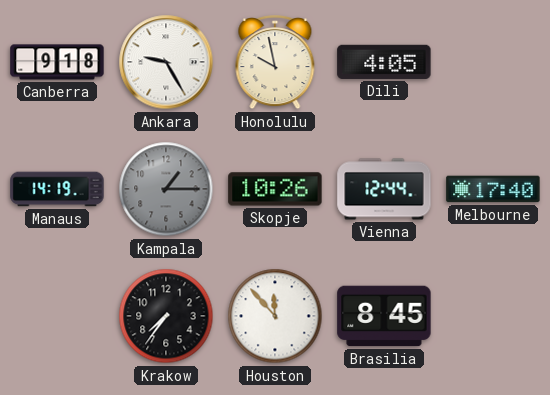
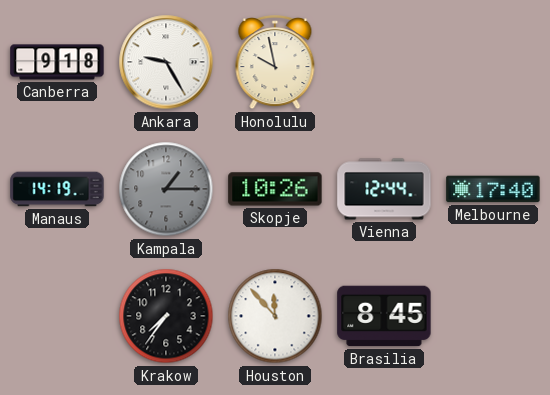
Dili: 4:05 -> none (384, 62)
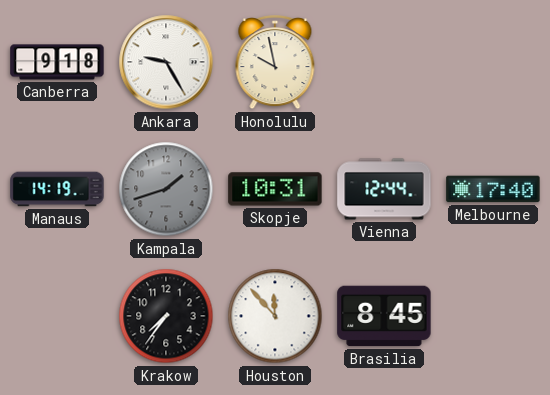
Kampala: 1:15 -> 1:42 (166, 189)
Skopje: 10:26 -> 10:31 (275, 189)
